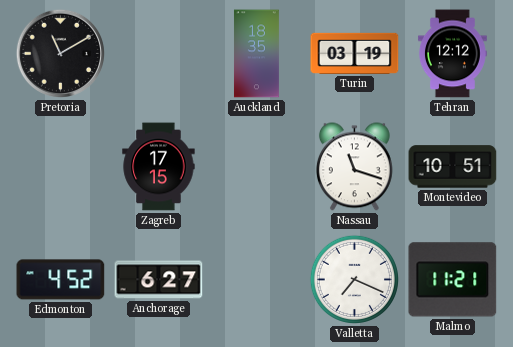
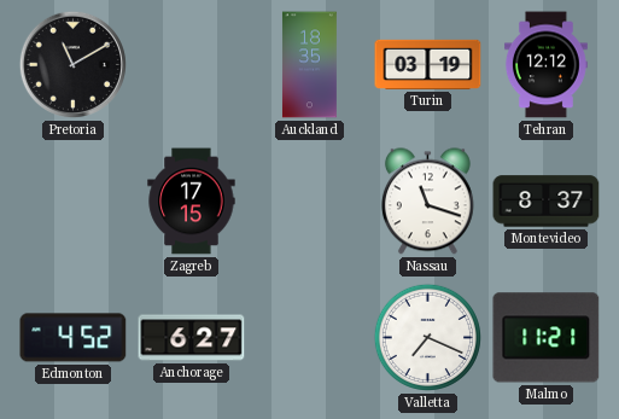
Montevideo: 10:51 -> 8:37 (547, 202)
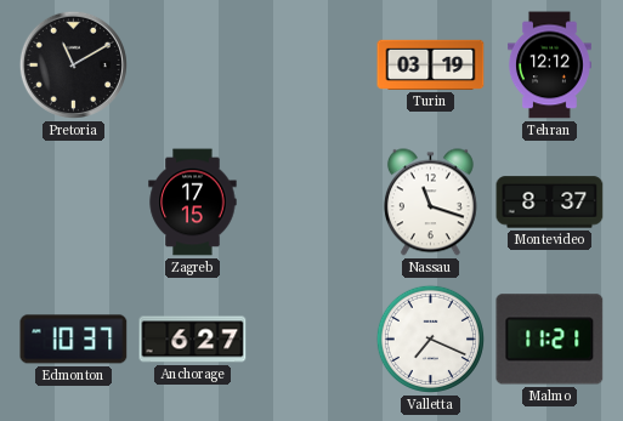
Auckland: 18:35 -> none (309, 65)
Edmonton: 4:52 -> 10:37 (74, 340)
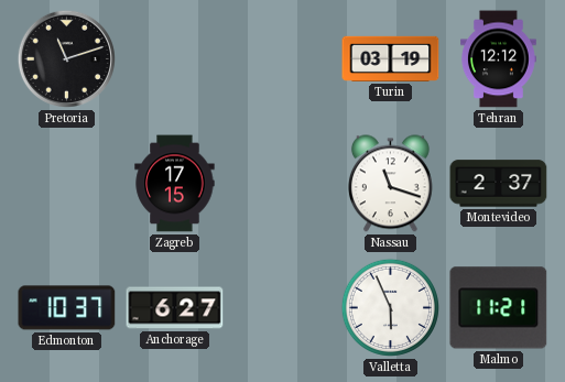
Pretoria: 11:10 -> 11:12 (66, 58)
Montevideo: 8:37 -> 2:37 (499, 184)
Valletta: 7:19 -> 5:56 (390, 307)
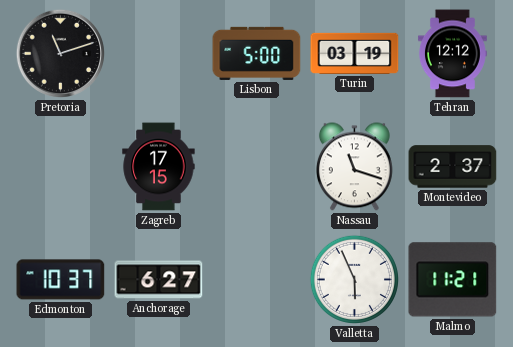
Lisbon: none -> 5:00 (257, 53)
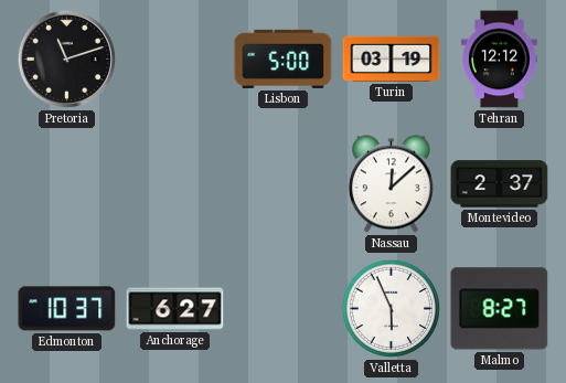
Zagreb: 17:15 -> none (159, 167)
Nassau: 11:18 -> 12:08 (391, 184)
Malmo: 11:21 -> 8:27 (500, 309)
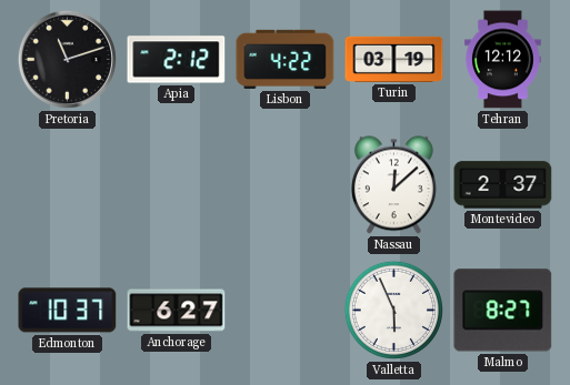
Apia: none -> 2:12 (177, 60)
Lisbon: 5:00 -> 4:22 (286, 59)
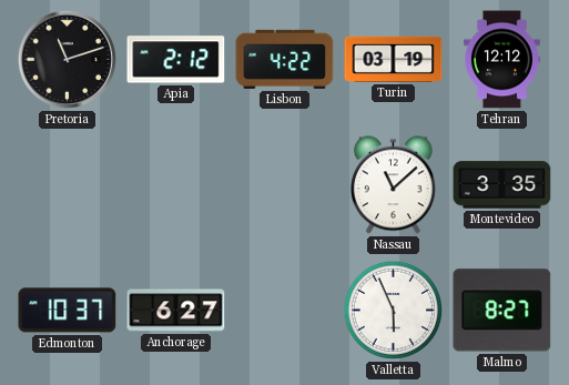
Nassau: 12:08 -> 11:08 (393, 185)
Montevideo: 2:37 -> 3:35 (502, 185)
